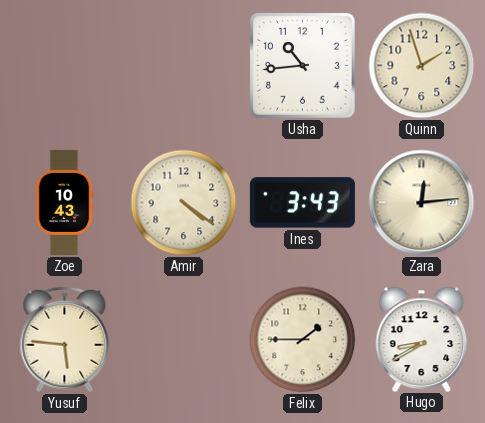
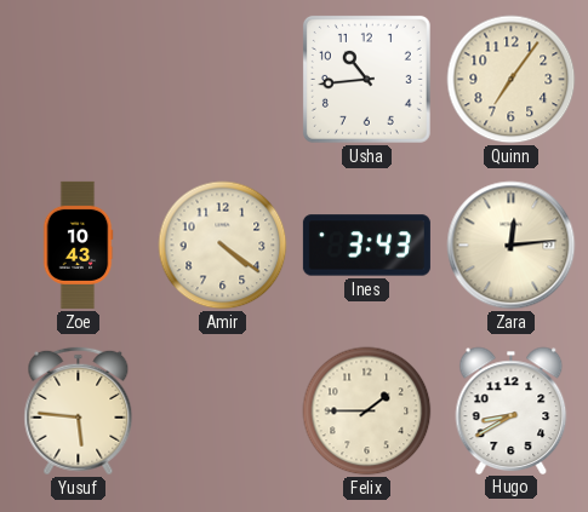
Quinn: 1:57 -> 7:06 (512, 80)
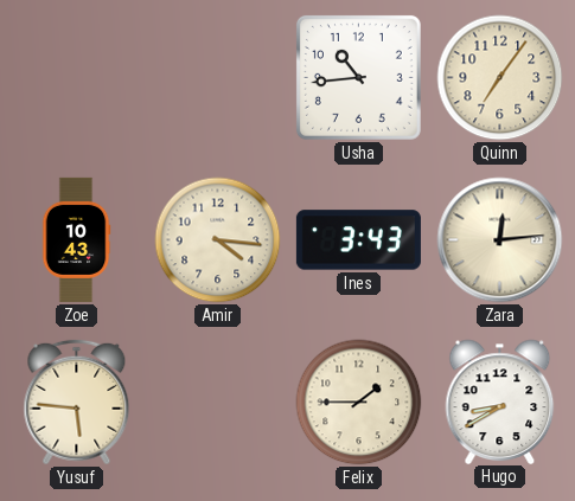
Amir: 4:21 -> 4:16 (218, 240)
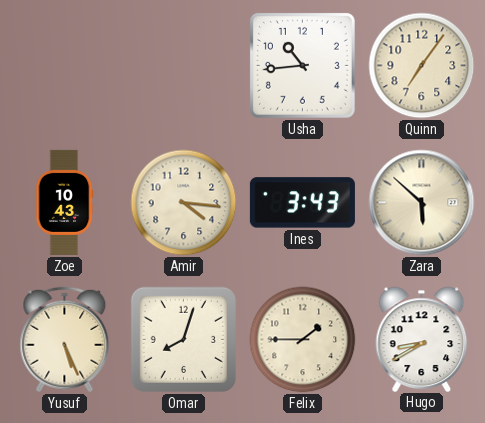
Zara: 12:14 -> 5:52 (422, 203)
Yusuf: 5:46 -> 5:26 (65, 340)
Omar: none -> 8:03 (183, 339)
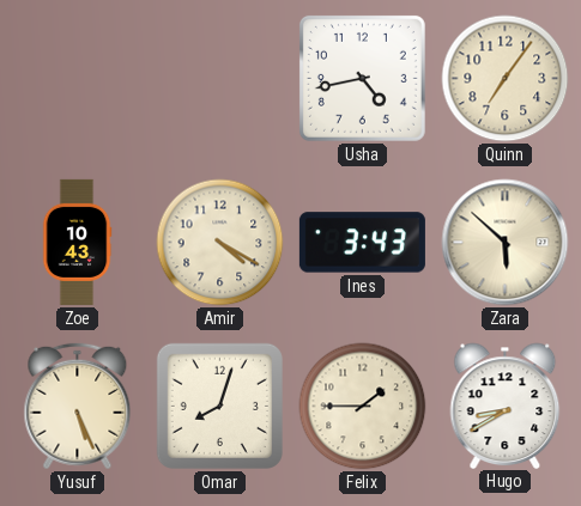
Usha: 10:44 -> 4:43 (362, 78)
Amir: 4:16 -> 4:20 (220, 243)
